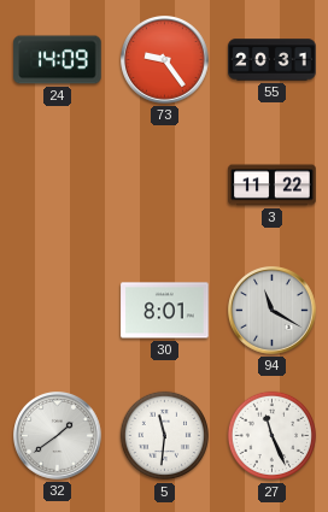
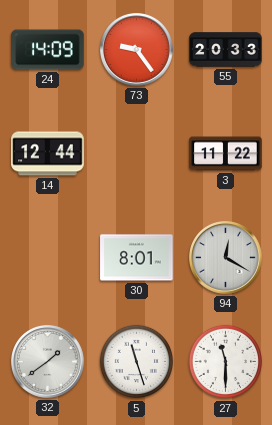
55: 20:31 -> 20:33 (226, 50)
14: none -> 12:44 (48, 154)
94: 11:20 -> 12:20 (226, 258)
5: 11:31 -> 11:27 (137, 362)
27: 11:26 -> 11:30 (226, 362)
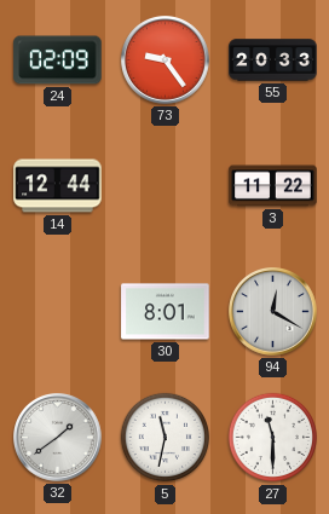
24: 14:09 -> 02:09 (58, 60)
5: 11:27 -> 11:32 (166, 438)
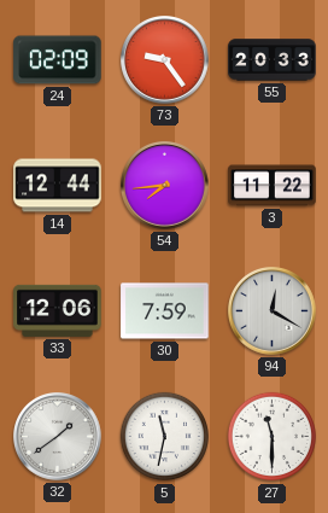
54: none -> 7:44 (165, 186)
33: none -> 12:06 (58, 310)
30: 8:01 -> 7:59 (165, 311)
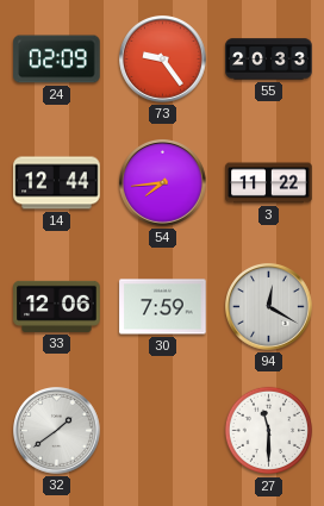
5: 11:32 -> none (165, 437)
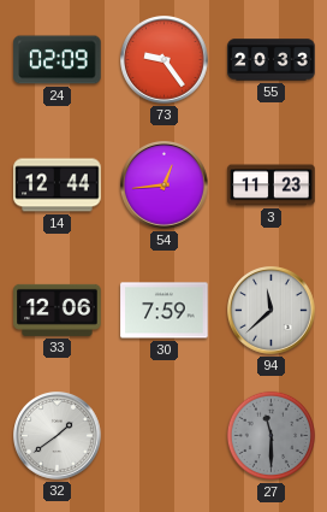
54: 7:44 -> 12:44 (165, 186)
3: 11:22 -> 11:23 (272, 186)
94: 12:20 -> 11:38 (272, 311)
27 dial: white -> grey (272, 436)
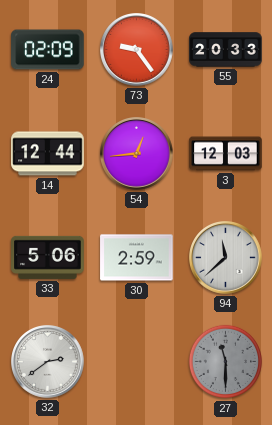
3: 11:23 -> 12:03 (226, 154)
33: 12:06 -> 5:06 (48, 257)
30: 7:59 -> 2:59 (137, 258)
32: 1:39 -> 2:39 (48, 362)
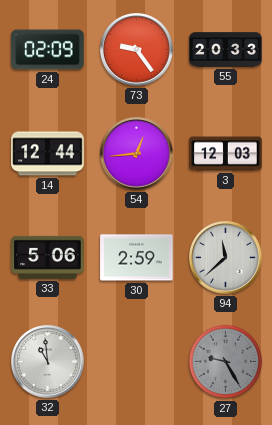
32: 2:39 -> 10:59 (48, 362)
27: 11:30 -> 9:25 (226, 362)
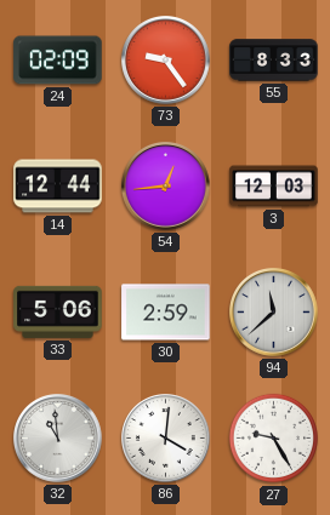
55: 20:33 -> 8:33 (274, 61)
86: none -> 4:01 (166, 439)
27 dial: grey -> white (274, 439)
